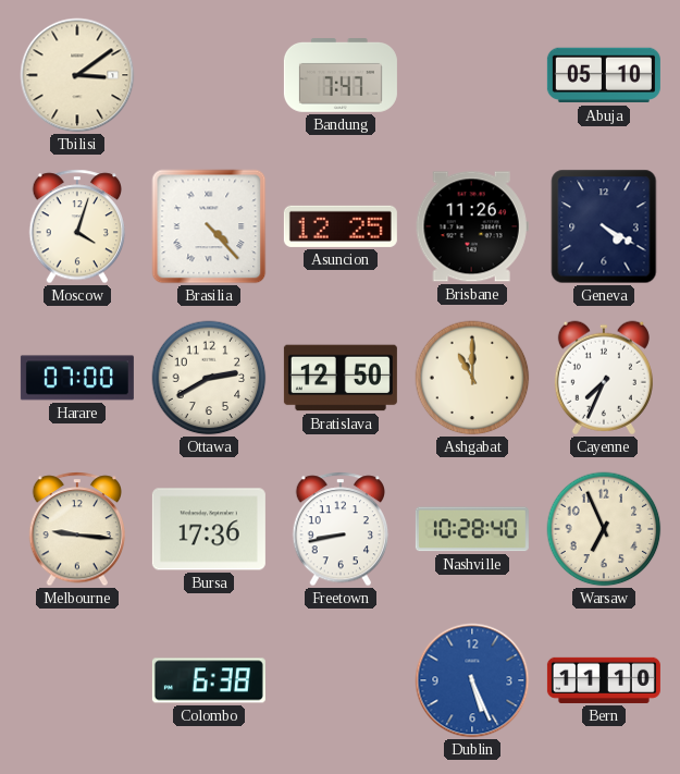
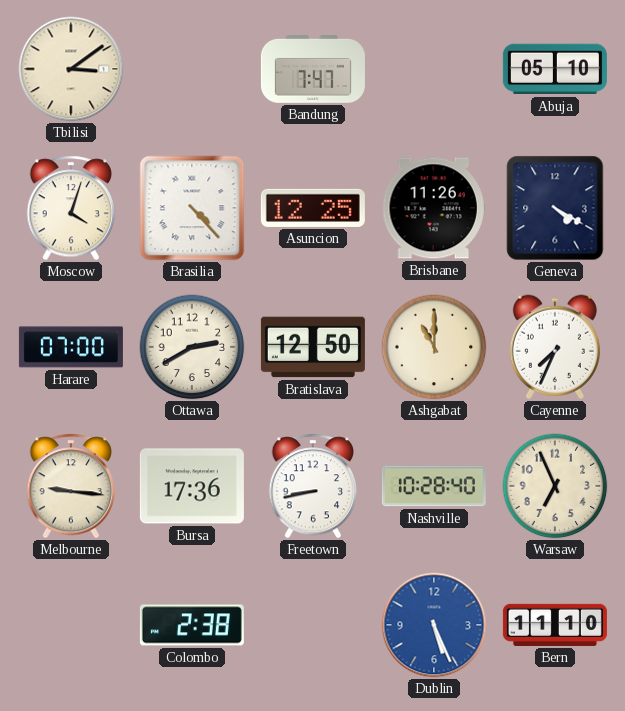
Colombo: 6:38 -> 2:38 (192, 625)
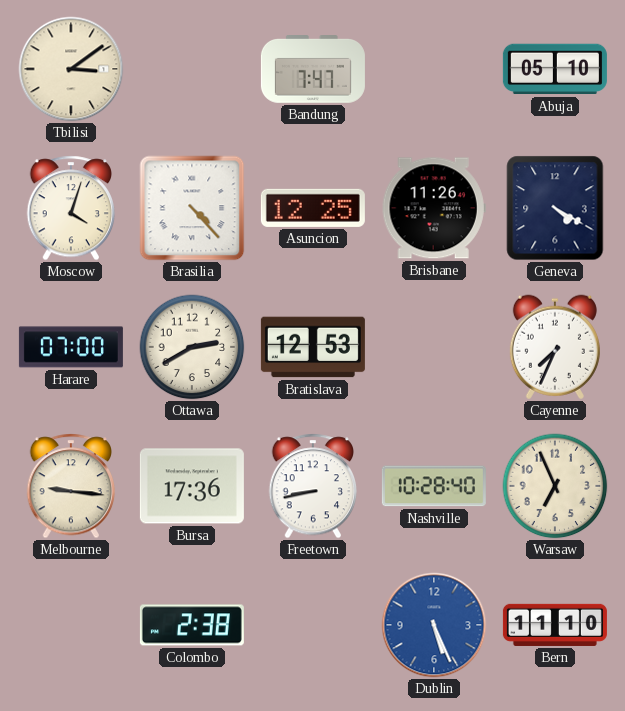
Bratislava: 12:50 -> 12:53 (313, 347)
Ashgabat: 11:00 -> none (434, 347)
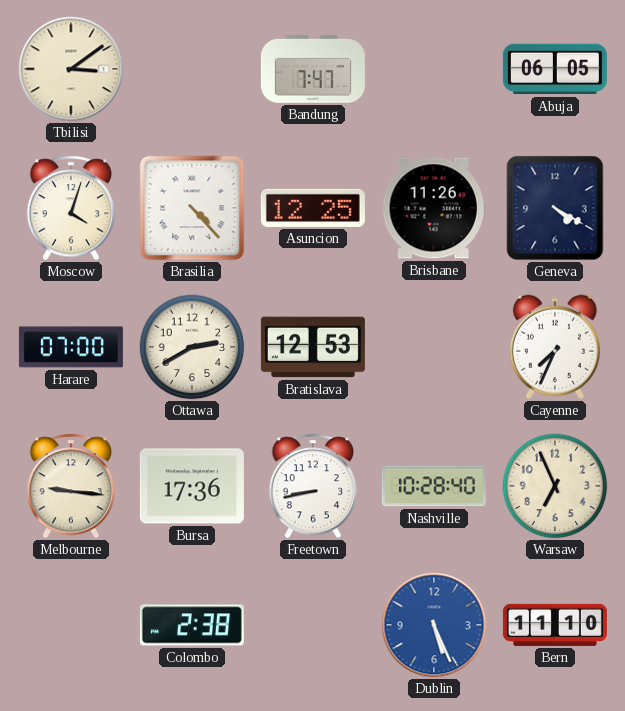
Abuja: 05:10 -> 06:05 (555, 69)
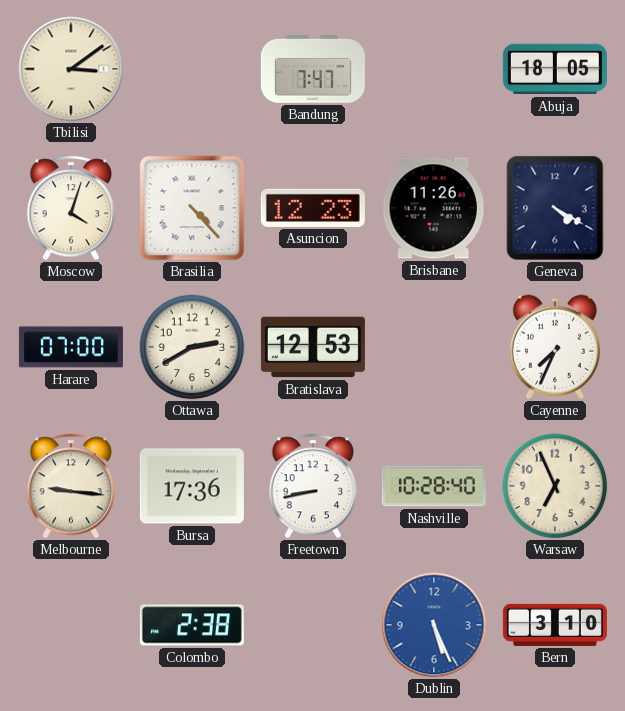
Abuja: 06:05 -> 18:05 (555, 69)
Asuncion: 12:25 -> 12:23 (313, 208)
Bern: 11:10 -> 3:10 (555, 625)
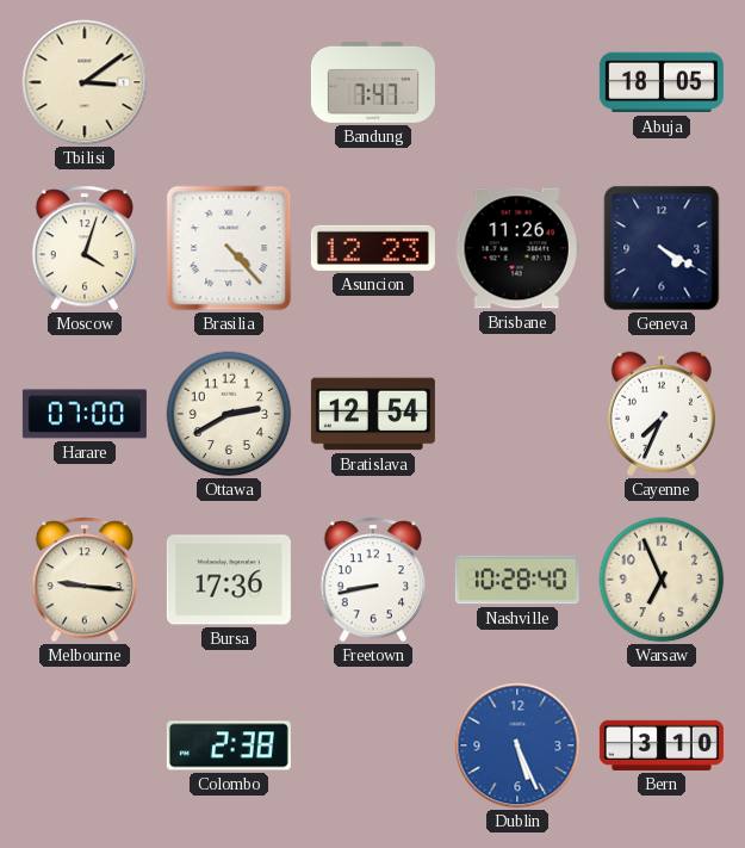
Bratislava: 12:53 -> 12:54 (373, 414)
